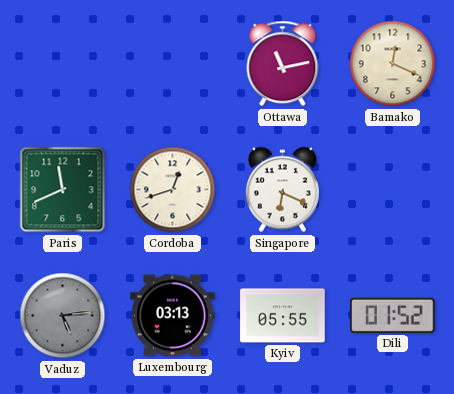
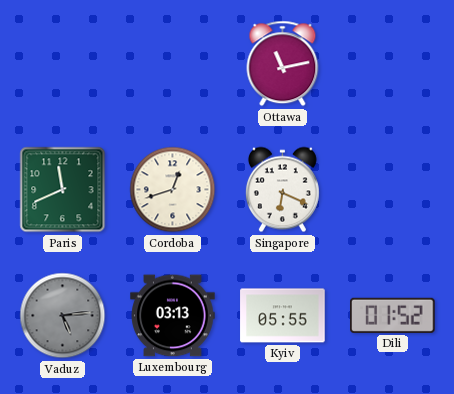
Bamako: 12:19 -> none (393, 64)
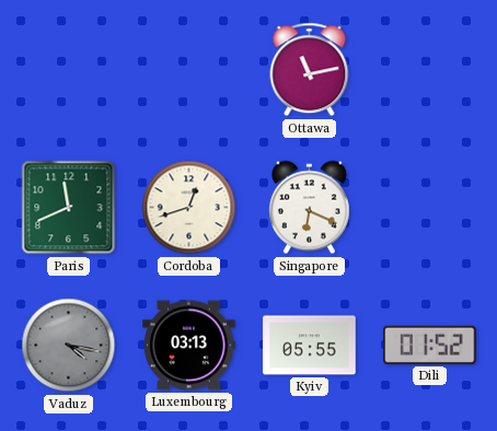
Vaduz: 5:14 -> 4:17 (69, 346)
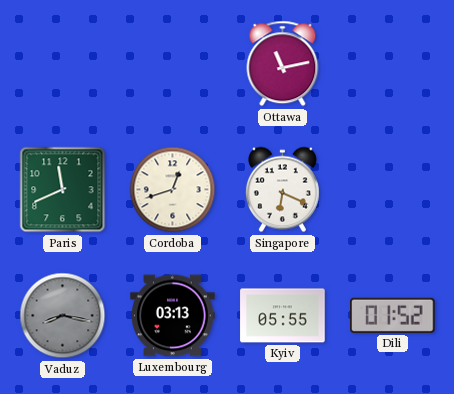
Vaduz: 4:17 -> 8:17 (63, 316)
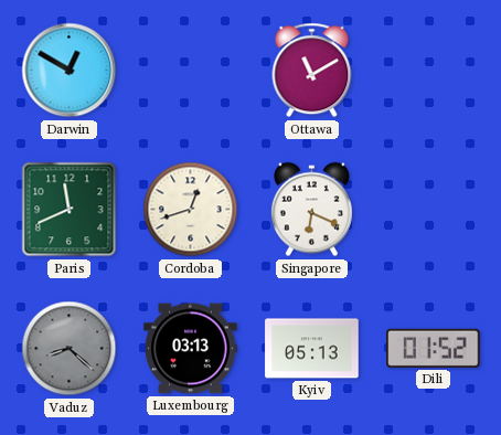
Darwin: none -> 12:50 (70, 71)
Ottawa: 11:13 -> 11:10 (312, 71)
Vaduz: 8:17 -> 8:22 (70, 349)
Kyiv: 05:55 -> 05:13 (312, 349)
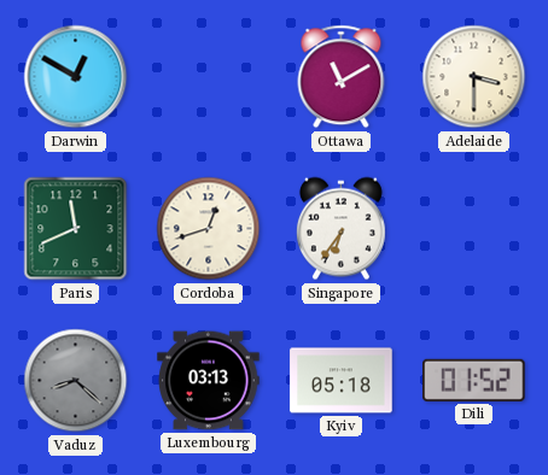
Adelaide: none -> 3:30 (474, 77)
Singapore: 6:19 -> 6:36 (340, 229)
Kyiv: 05:13 -> 05:18 (342, 381)
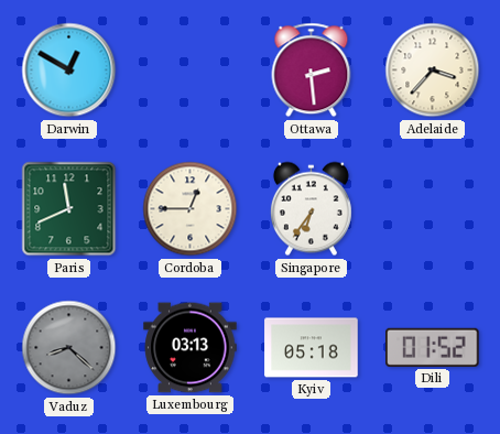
Ottawa: 11:10 -> 2:29 (312, 70)
Adelaide: 3:30 -> 3:37 (433, 70)
Cordoba: 12:42 -> 12:45 (191, 209)
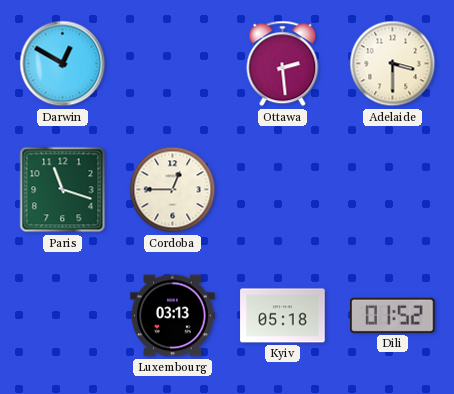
Adelaide: 3:37 -> 3:30 (393, 64)
Paris: 11:41 -> 11:18 (63, 190)
Singapore: 6:36 -> none (311, 209)
Vaduz: 8:22 -> none (69, 348)
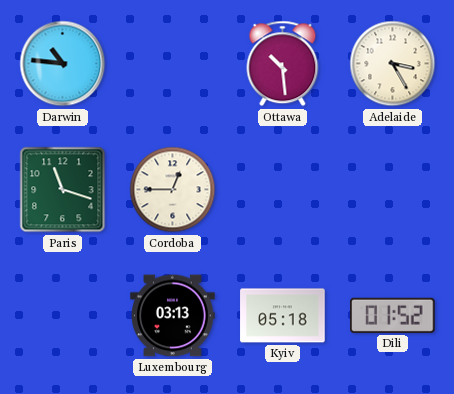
Darwin: 12:50 -> 10:46 (63, 64)
Ottawa: 2:29 -> 10:29 (283, 64)
Adelaide: 3:30 -> 3:25 (393, 64)
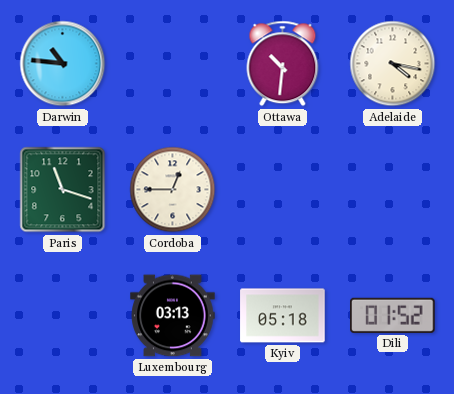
Ottawa: 10:29 -> 10:31 (283, 64)
Adelaide: 3:25 -> 4:17 (393, 64)
